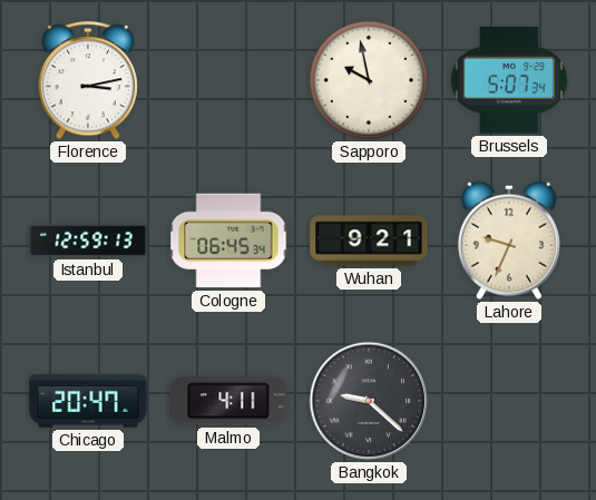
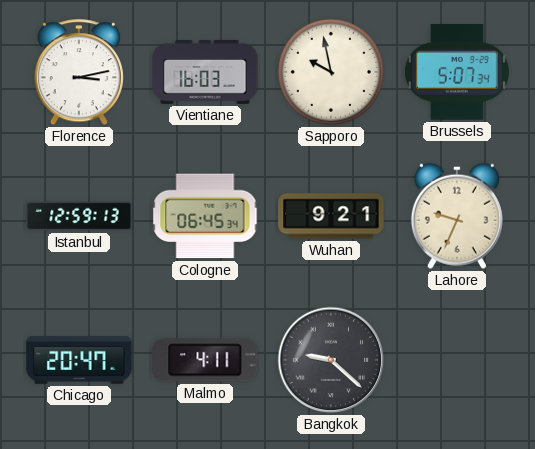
Vientiane: none -> 16:03 (205, 72)
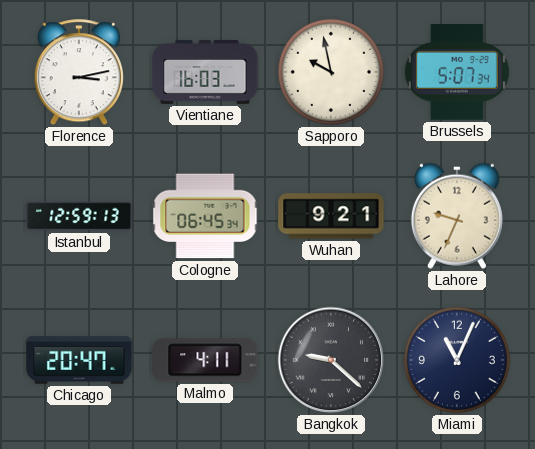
Miami: none -> 11:04 (457, 360)
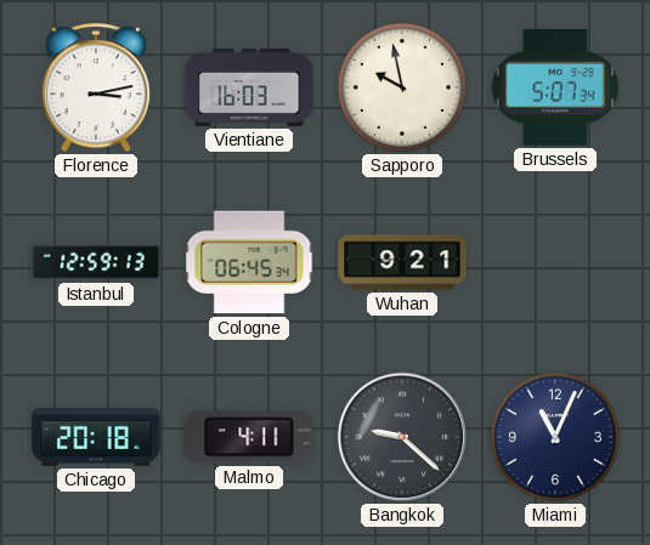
Lahore: 9:34 -> none (457, 216)
Chicago: 20:47 -> 20:18 (96, 437)
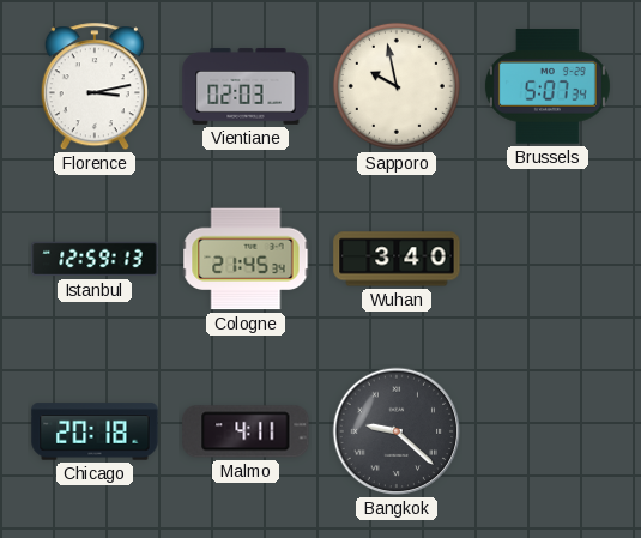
Vientiane: 16:03 -> 02:03 (246, 86)
Cologne: 06:45 -> 21:45 (246, 259)
Wuhan: 9:21 -> 3:40 (397, 259)
Miami: 11:04 -> none (555, 437)
